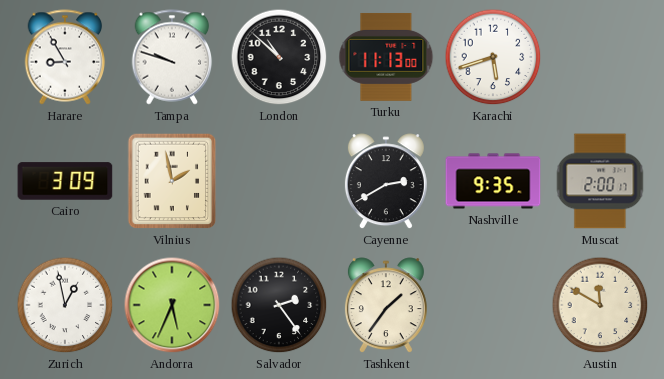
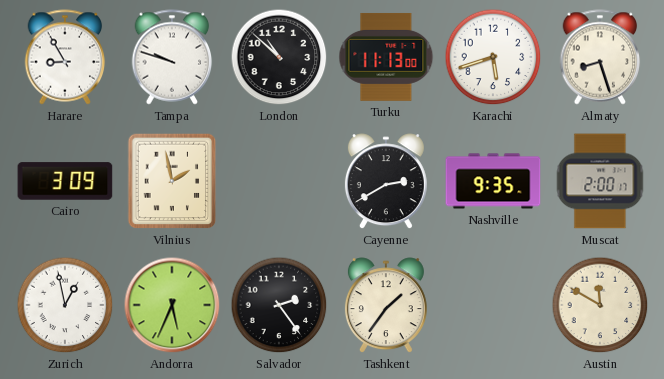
Almaty: none -> 8:27 (600, 57)
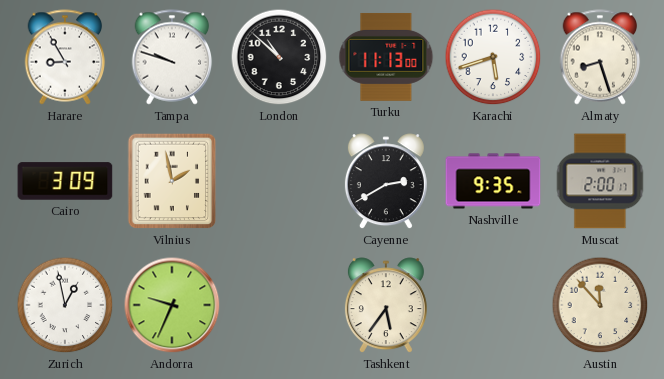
Andorra: 5:34 -> 9:34 (172, 305)
Salvador: 2:24 -> none (279, 305)
Tashkent: 1:36 -> 5:36 (386, 306)
Austin: 11:50 -> 11:53 (600, 305)
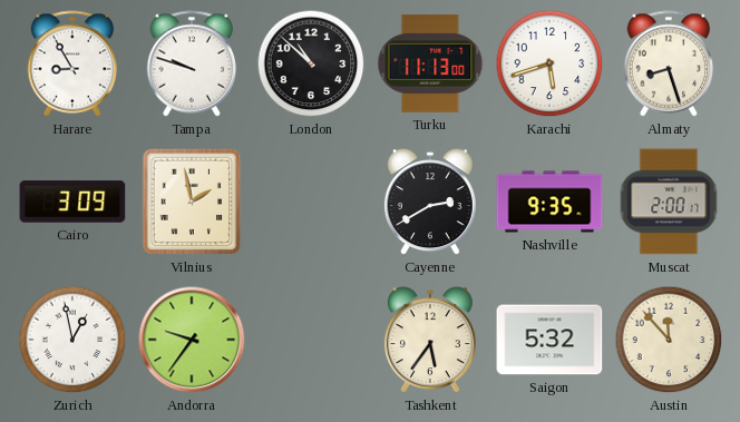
Andorra: 9:34 -> 9:36 (192, 340)
Saigon: none -> 5:32 (549, 340)
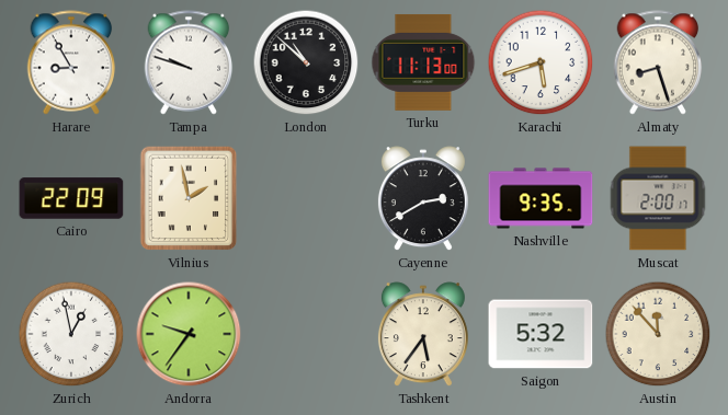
Cairo: 3:09 -> 22:09 (71, 198)
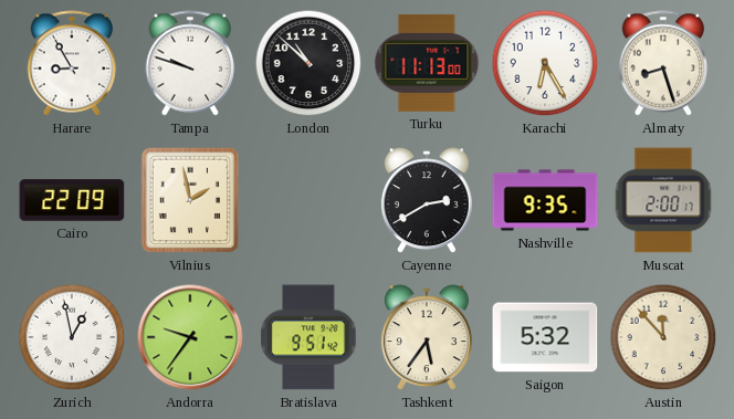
Karachi: 5:42 -> 6:25 (545, 63)
Bratislava: none -> 9:51 (308, 337)
